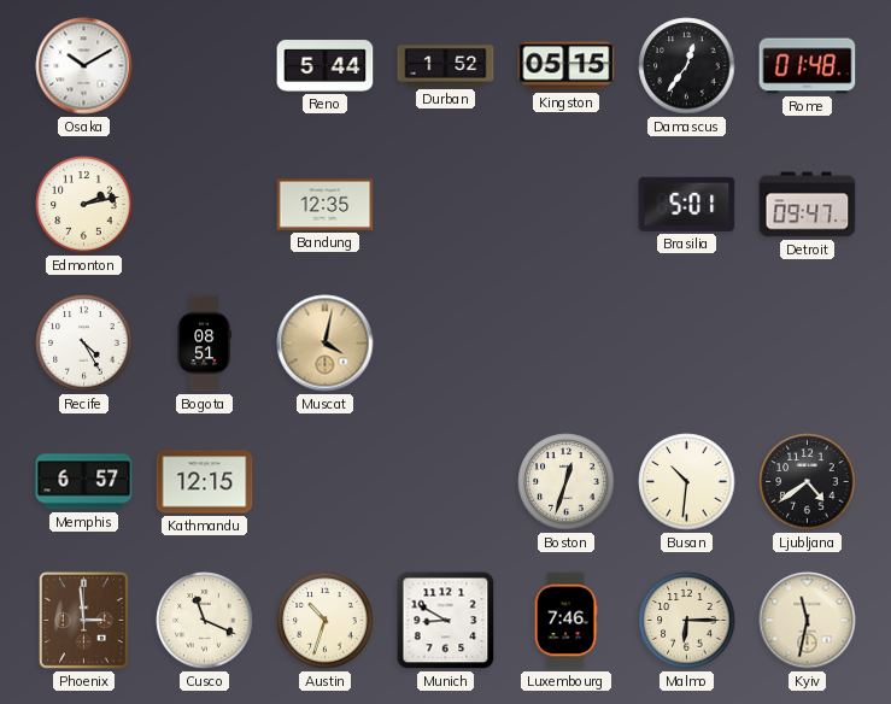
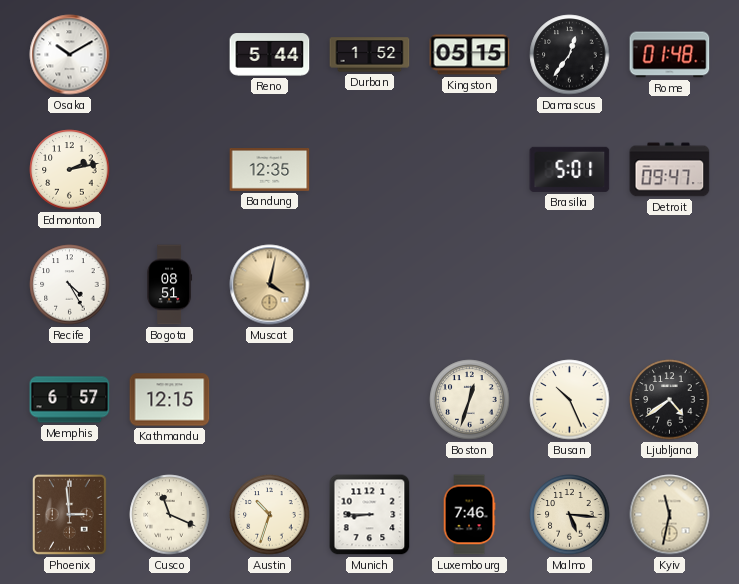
Busan: 10:31 -> 10:26 (570, 400)
Munich: 8:50 -> 8:45 (370, 515)
Malmo: 6:15 -> 5:16 (570, 515)
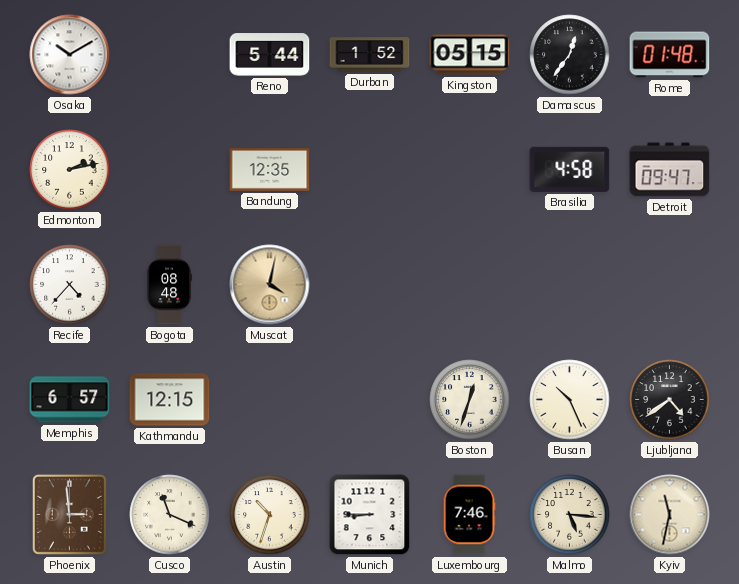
Brasilia: 5:01 -> 4:58 (570, 169)
Recife: 4:25 -> 4:37 (70, 285)
Bogota: 08:51 -> 08:48 (170, 285)
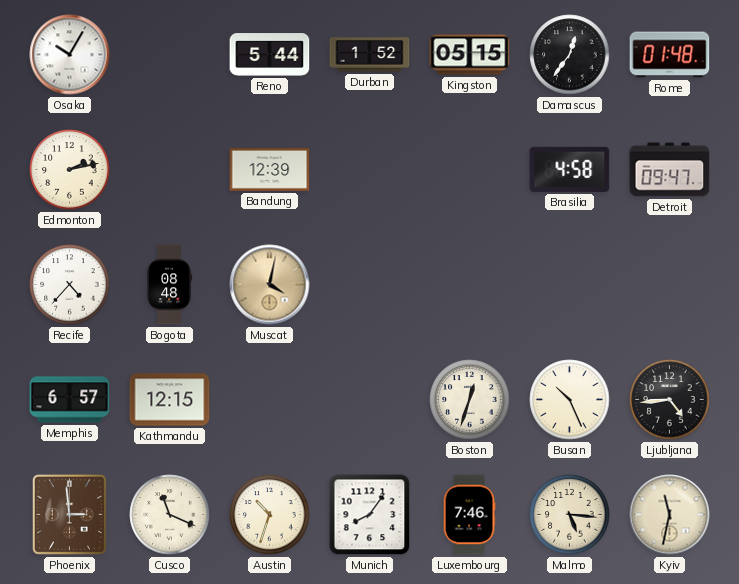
Osaka: 10:10 -> 10:05 (70, 55)
Bandung: 12:35 -> 12:39 (270, 170)
Ljubljana: 4:39 -> 4:44 (670, 400)
Munich: 8:45 -> 8:06 (370, 515)
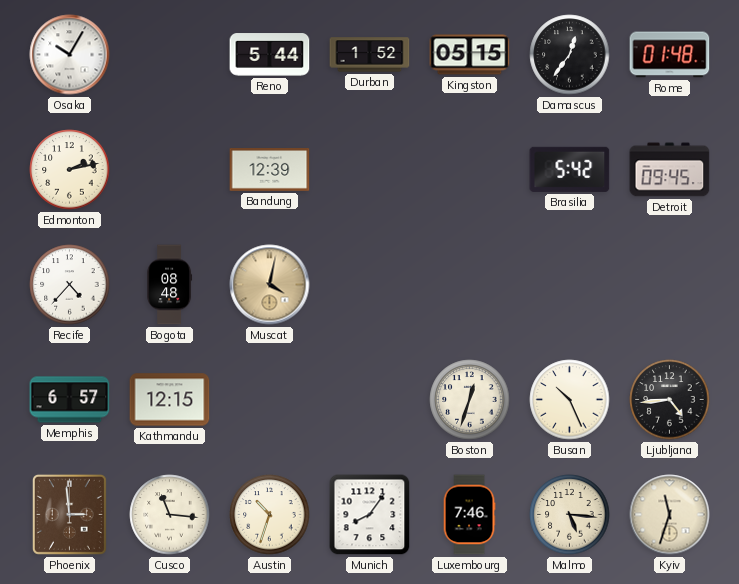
Brasilia: 4:58 -> 5:42 (570, 169)
Detroit: 09:47 -> 09:45 (670, 170)
Cusco: 11:19 -> 11:16 (170, 515)
Kyiv: 11:32 -> 11:33 (670, 515)
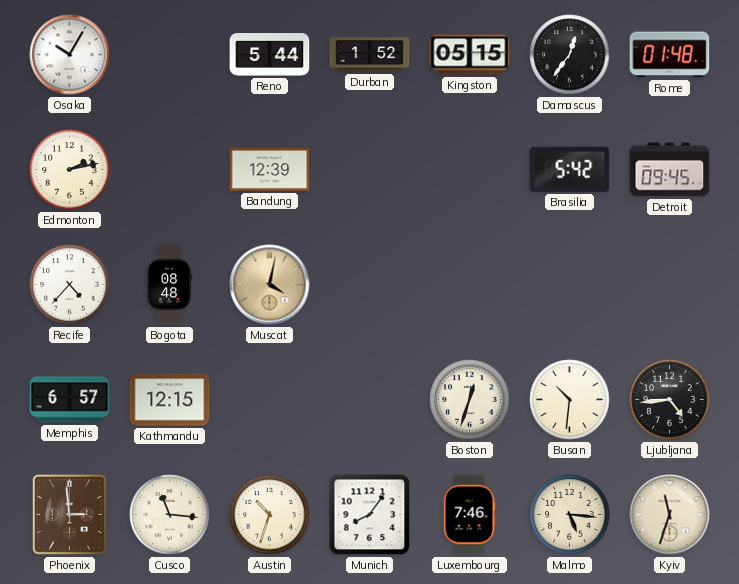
Busan: 10:26 -> 10:31 (570, 400)
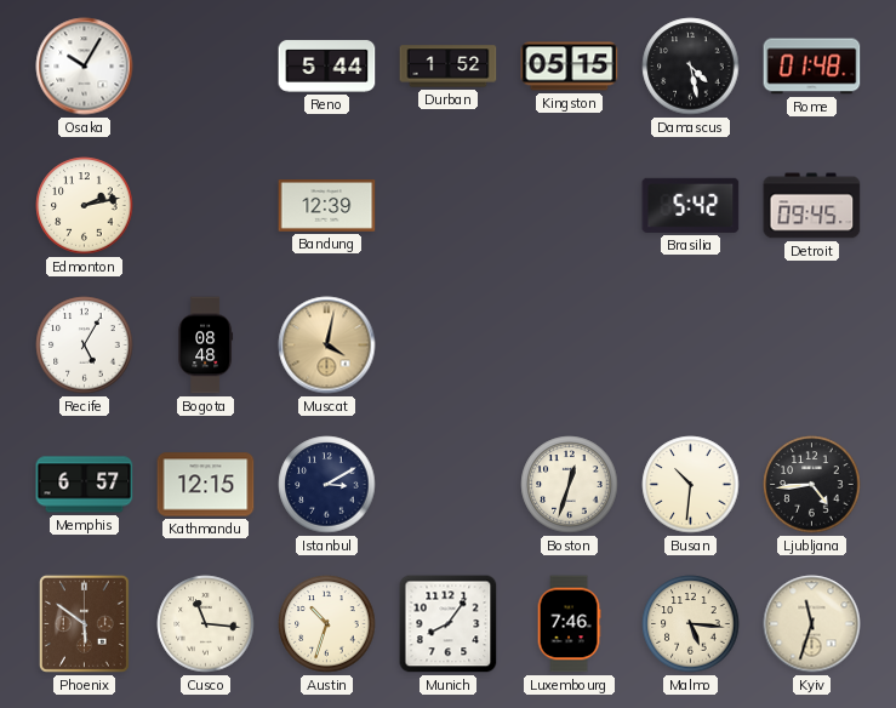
Damascus: 12:36 -> 4:28 (691, 67)
Recife: 4:37 -> 5:05 (85, 346)
Istanbul: none -> 3:10 (327, 485)
Phoenix: 2:59 -> 5:51 (84, 623)
